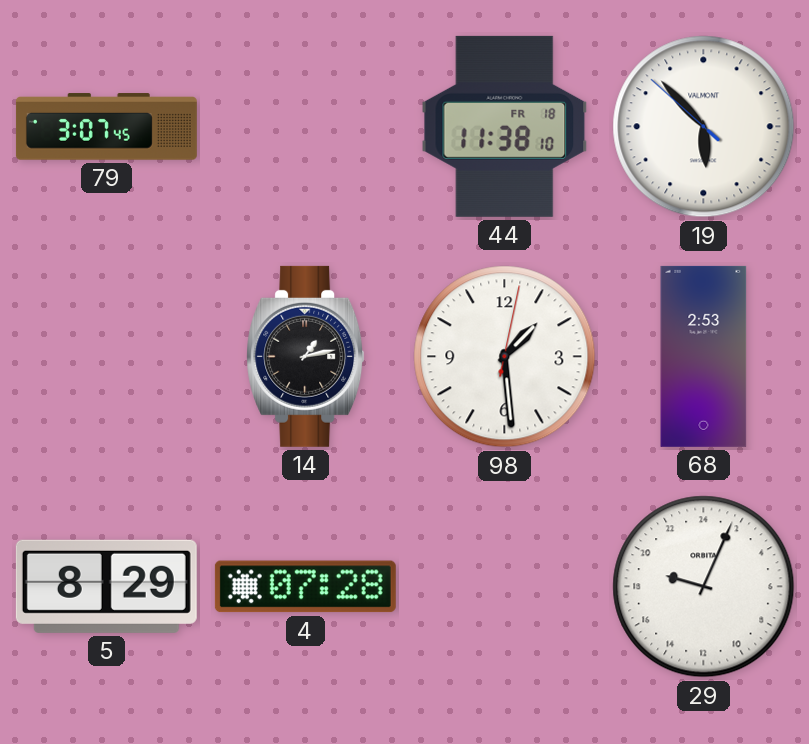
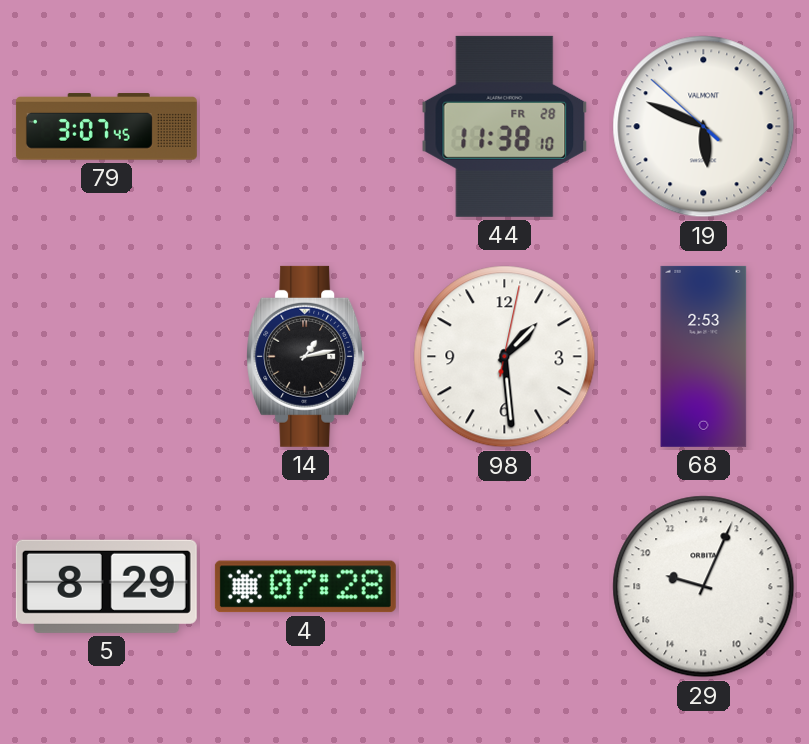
44 date: FR 18 -> FR 28 (505, 126)
19: 5:52 -> 5:48 (704, 127)
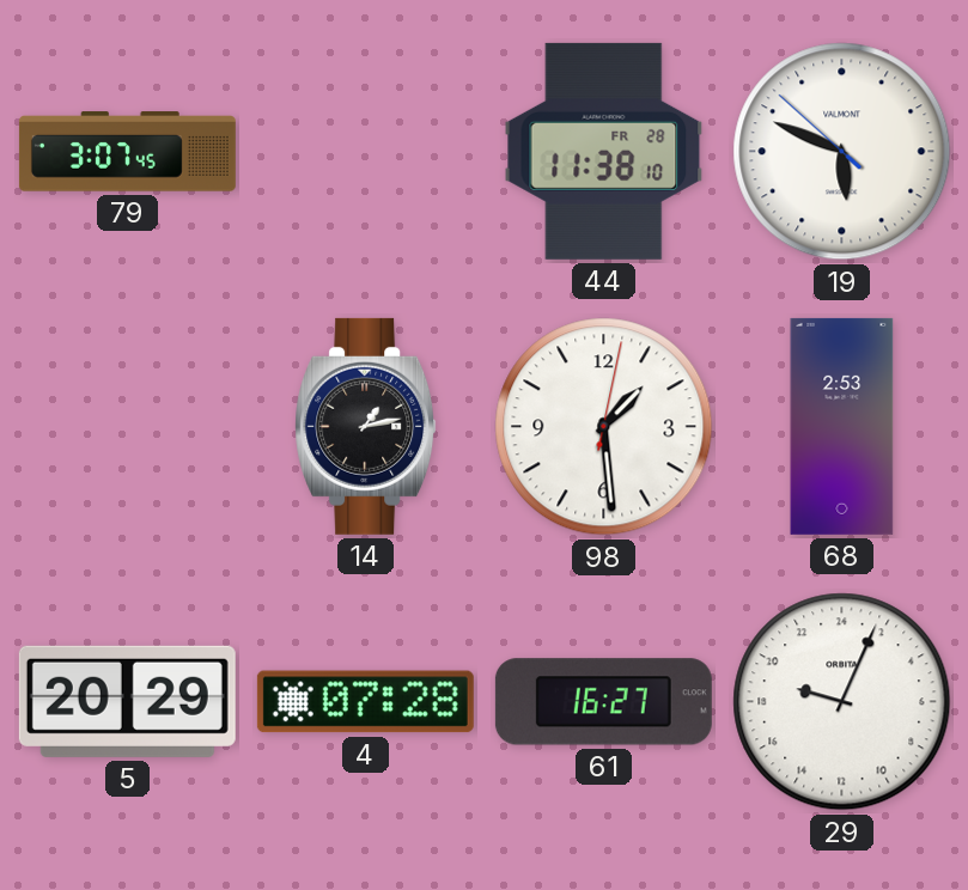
5: 8:29 -> 20:29 (127, 701)
61: none -> 16:27 (603, 702)
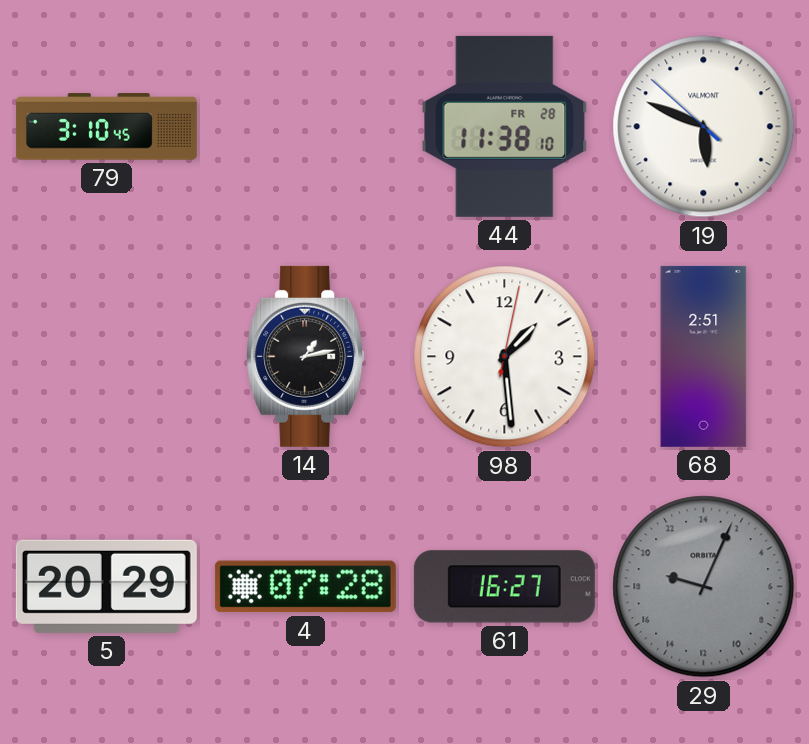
79: 3:07 -> 3:10 (106, 127)
68: 2:53 -> 2:51 (704, 356)
29 dial: white -> grey (704, 587)
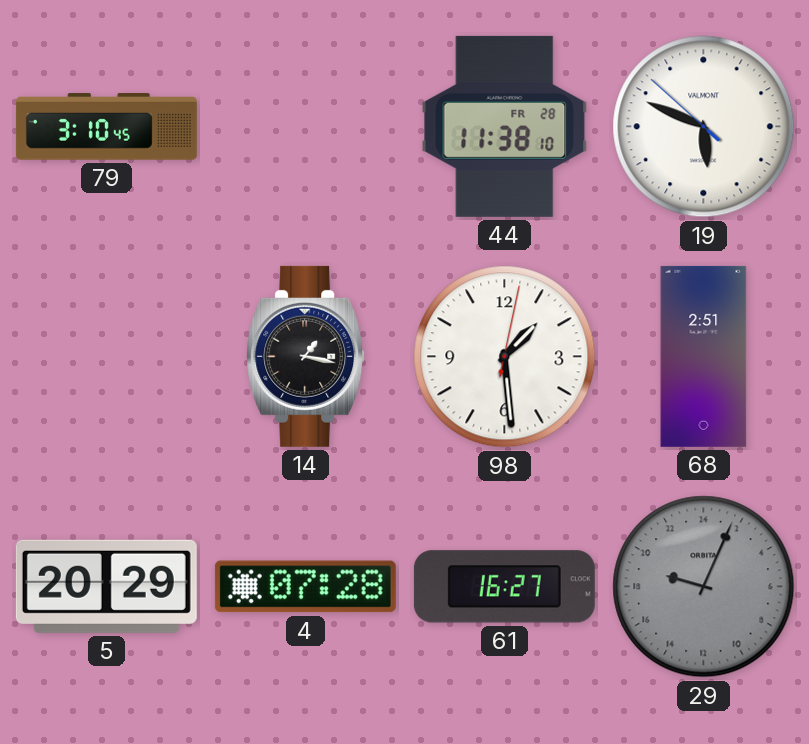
14: 1:13 -> 1:17 (306, 356)
